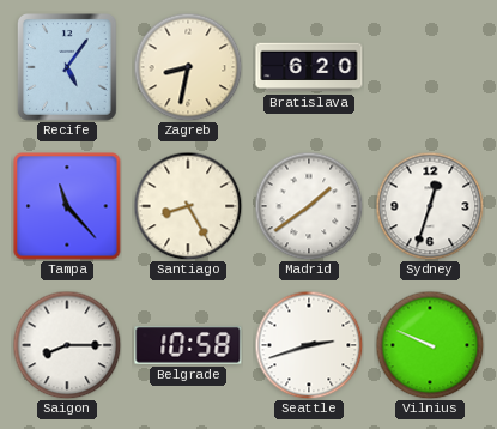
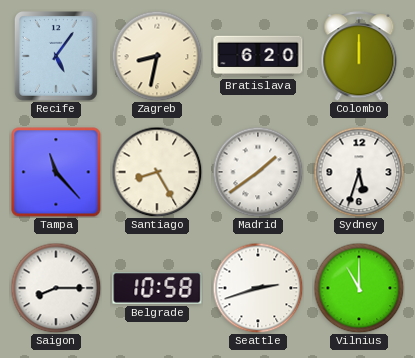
Colombo: none -> 12:00 (359, 57)
Sydney: 12:33 -> 5:33 (359, 172)
Vilnius: 9:49 -> 11:00 (359, 288)
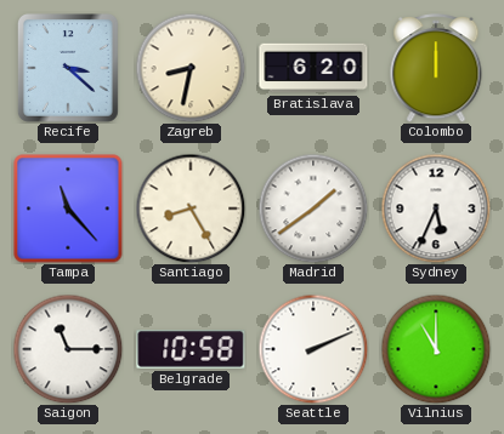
Recife: 5:06 -> 3:22 (68, 69)
Sydney: 5:33 -> 5:34 (436, 209)
Saigon: 8:15 -> 11:15 (68, 349)
Seattle: 2:42 -> 2:11 (313, 349)
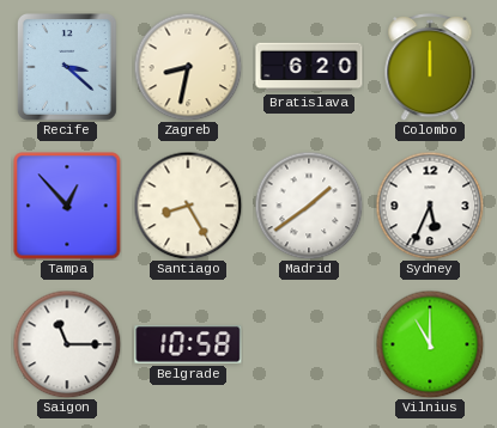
Tampa: 11:23 -> 12:53 (67, 206)
Seattle: 2:11 -> none (313, 349)
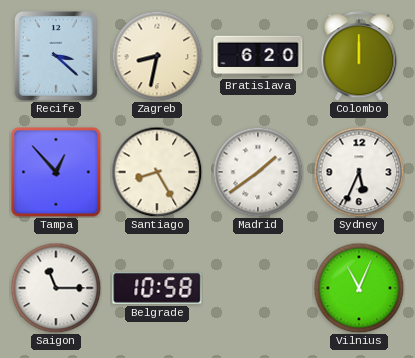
Vilnius: 11:00 -> 11:04 (359, 288)
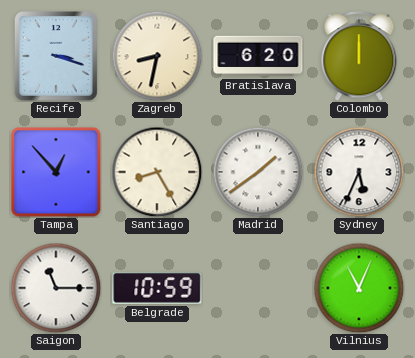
Recife: 3:22 -> 3:18 (56, 57)
Belgrade: 10:58 -> 10:59 (157, 288)
